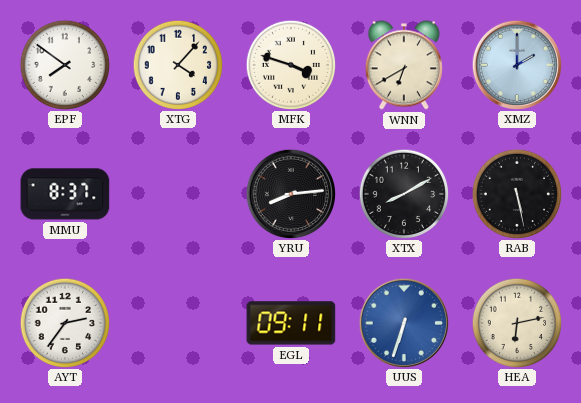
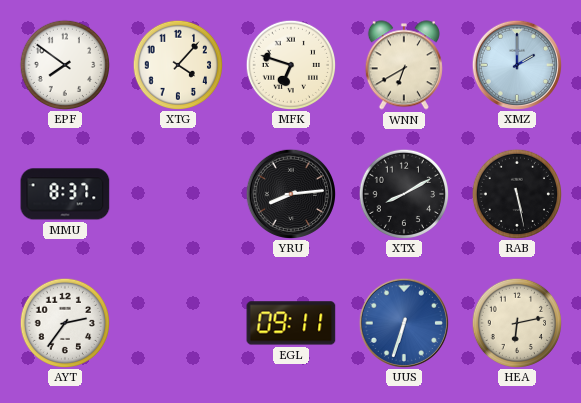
MFK: 3:48 -> 6:48 (290, 64)
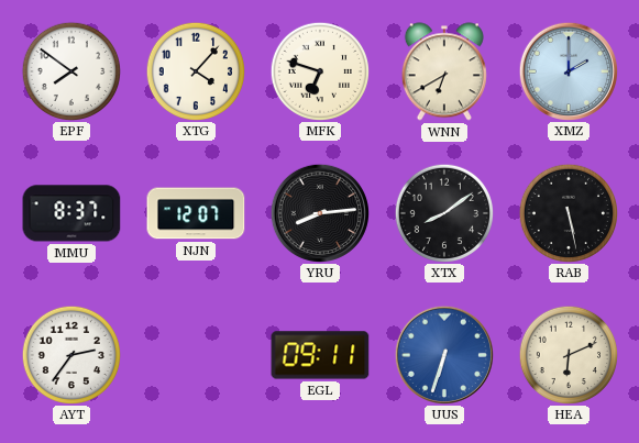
NJN: none -> 12:07 (196, 213)
XTX: 8:10 -> 8:09 (443, 212)
HEA: 6:13 -> 6:11 (568, 354)
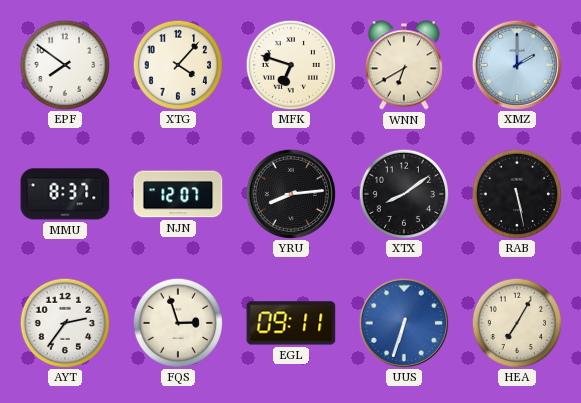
FQS: none -> 2:57 (177, 322)
HEA: 6:11 -> 7:05 (516, 322)
